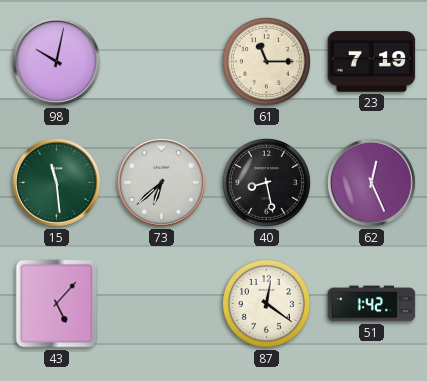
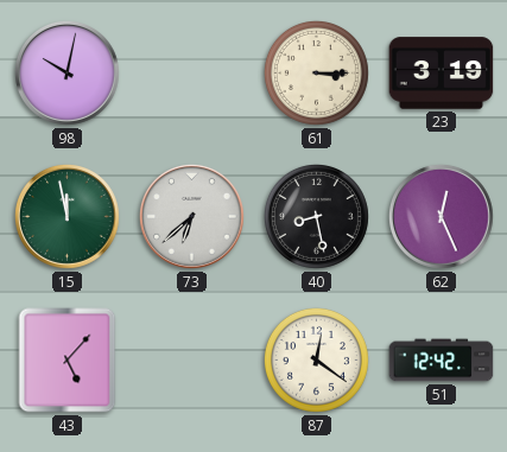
61: 11:15 -> 3:15 (316, 72)
23: 7:19 -> 3:19 (442, 74)
15: 11:29 -> 11:58 (66, 216)
51: 1:42 -> 12:42 (442, 361)
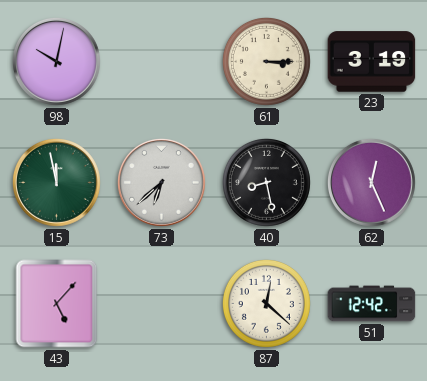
87: 12:21 -> 12:22 (266, 303)
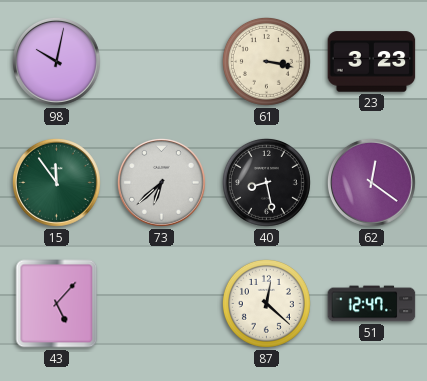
61: 3:15 -> 3:17 (266, 61)
23: 3:19 -> 3:23 (372, 62)
15: 11:58 -> 11:54 (56, 182)
62: 12:26 -> 12:21 (371, 182)
51: 12:42 -> 12:47 (372, 304)
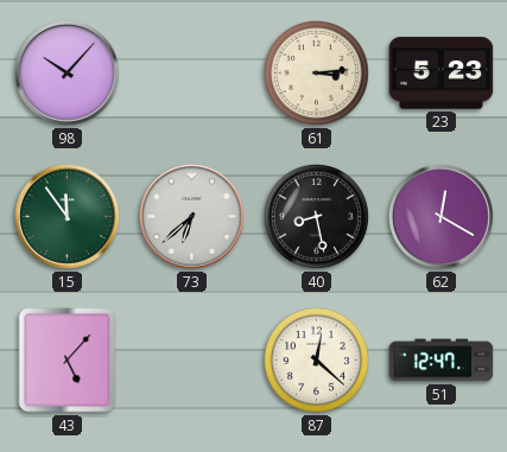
98: 10:02 -> 10:07 (66, 72)
61: 3:17 -> 3:14 (316, 72)
23: 3:23 -> 5:23 (442, 74)
62: 12:21 -> 12:20 (441, 216)
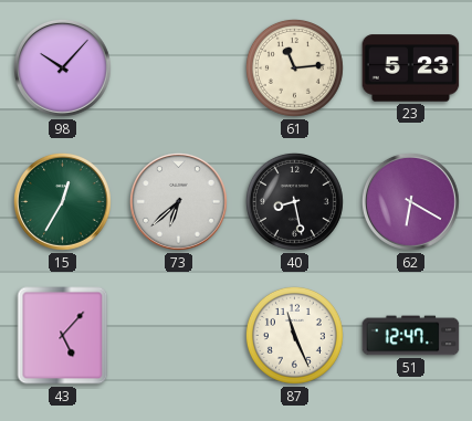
61: 3:14 -> 11:14 (294, 67)
15: 11:54 -> 12:35 (62, 201)
62: 12:20 -> 6:20 (410, 201)
87: 12:22 -> 11:26 (294, 335)
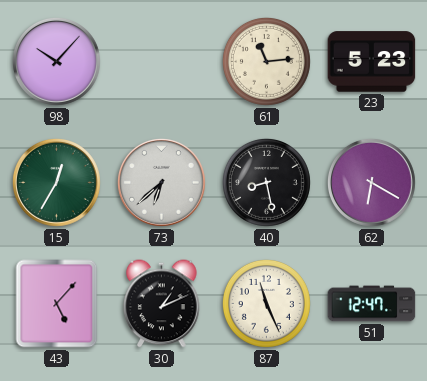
30: none -> 1:11 (162, 304)
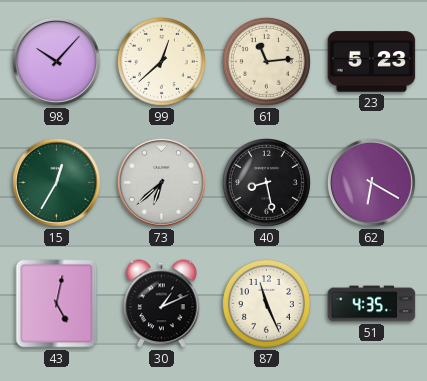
99: none -> 12:38 (161, 61)
43: 5:07 -> 5:02 (57, 304)
51: 12:47 -> 4:35 (372, 304)
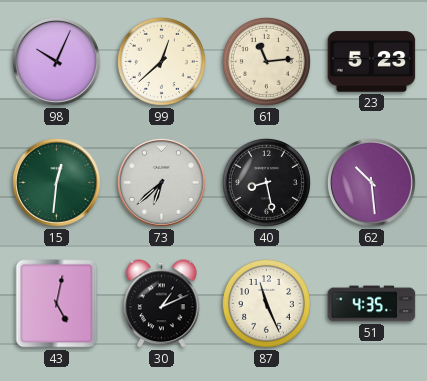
98: 10:07 -> 10:04 (56, 61)
15: 12:35 -> 12:31 (56, 182)
62: 6:20 -> 10:29 (371, 182)
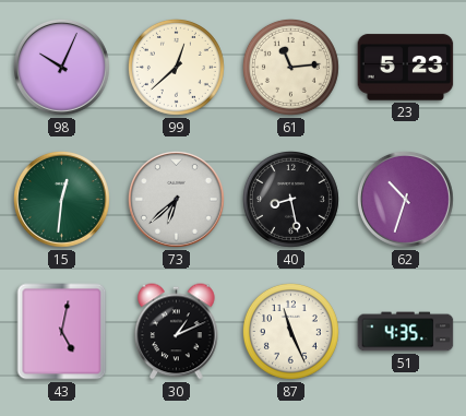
62: 10:29 -> 10:33 (405, 199)
